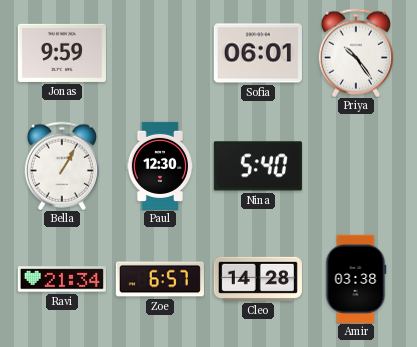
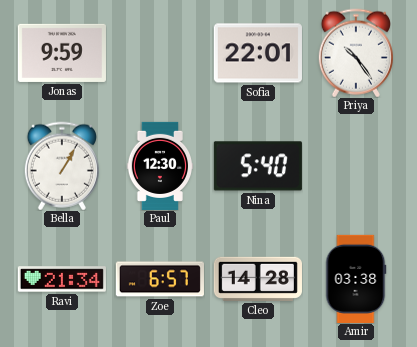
Sofia: 06:01 -> 22:01 (258, 53)
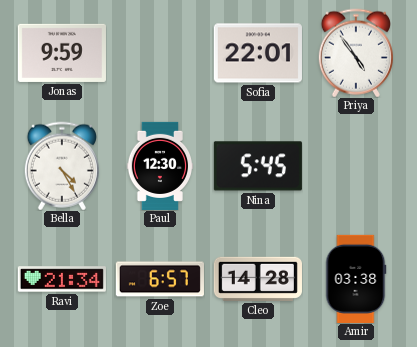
Priya: 10:24 -> 4:54 (356, 53)
Bella: 1:05 -> 4:25 (62, 166)
Nina: 5:40 -> 5:45 (258, 166)
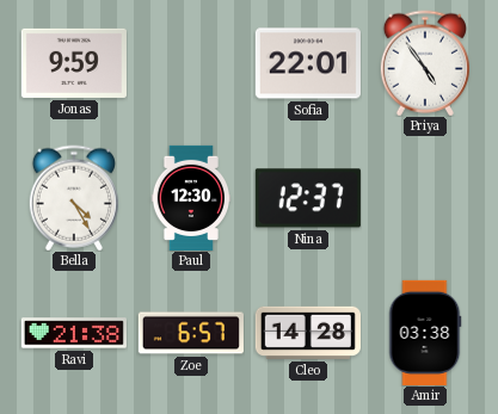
Nina: 5:45 -> 12:37 (308, 198)
Ravi: 21:34 -> 21:38 (74, 333)
